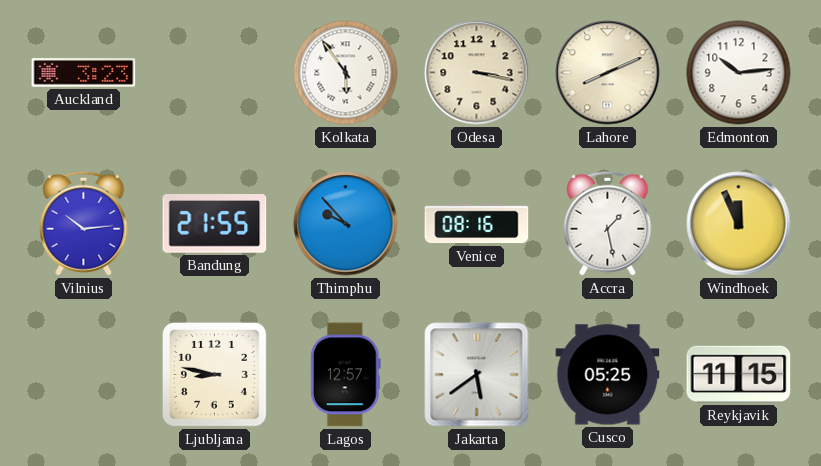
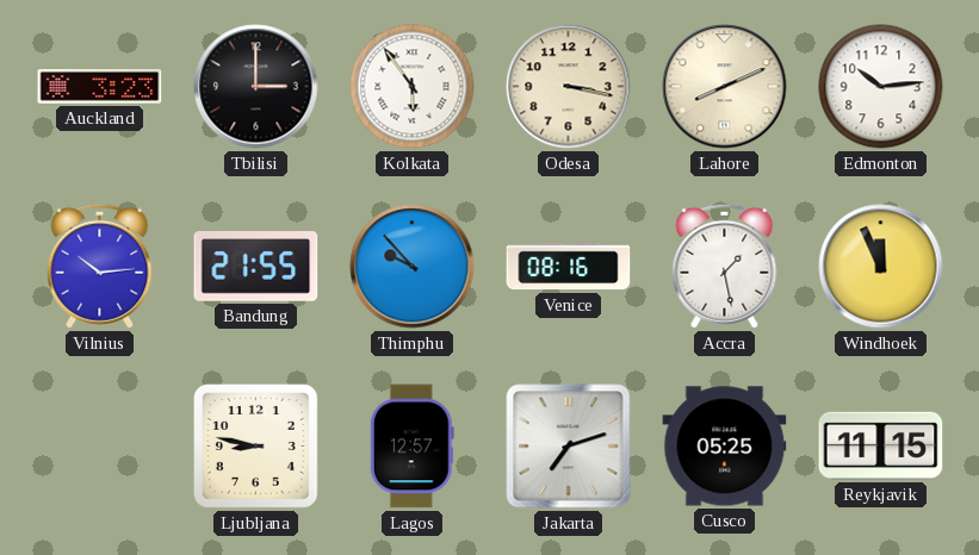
Tbilisi: none -> 3:00 (256, 87)
Jakarta: 5:39 -> 7:12 (569, 447)
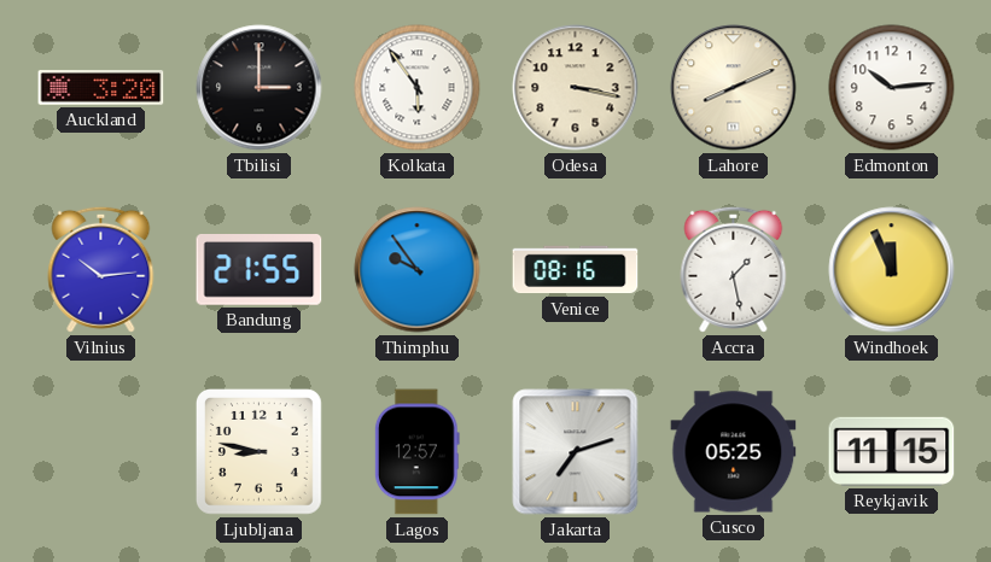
Auckland: 3:23 -> 3:20 (101, 88)
Thimphu: 9:53 -> 9:54 (418, 270)
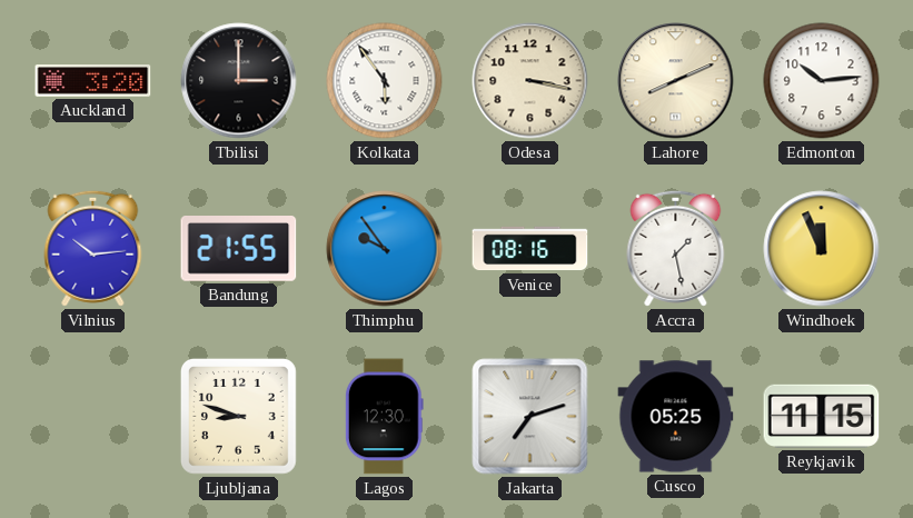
Ljubljana: 8:47 -> 8:48 (238, 416)
Lagos: 12:57 -> 12:30 (384, 417)
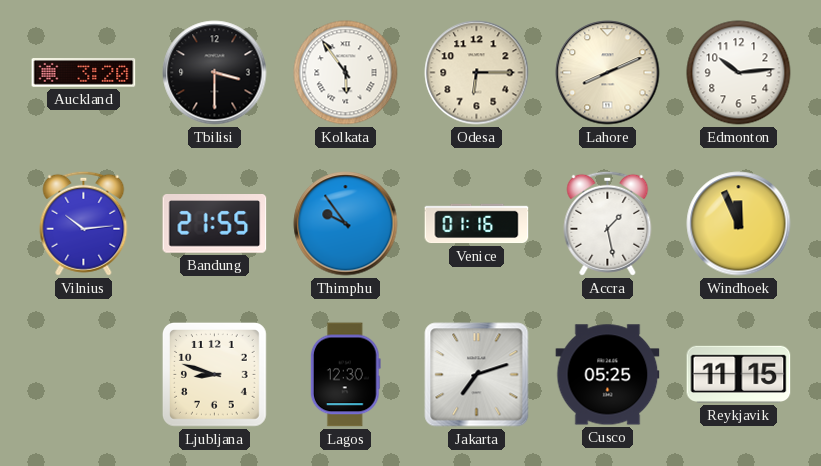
Tbilisi: 3:00 -> 3:30 (215, 73)
Odesa: 3:17 -> 6:15 (477, 73)
Venice: 08:16 -> 01:16 (477, 224)
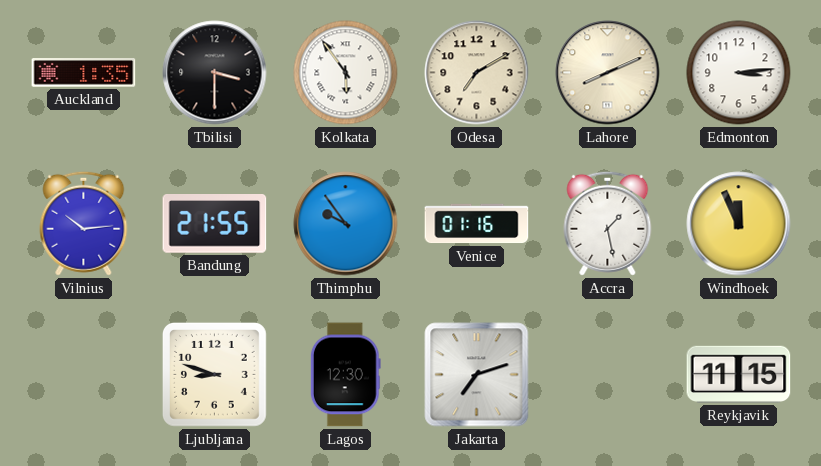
Auckland: 3:20 -> 1:35 (84, 73)
Odesa: 6:15 -> 7:10 (477, 73)
Edmonton: 10:14 -> 3:14 (739, 73)
Cusco: 05:25 -> none (608, 375)
